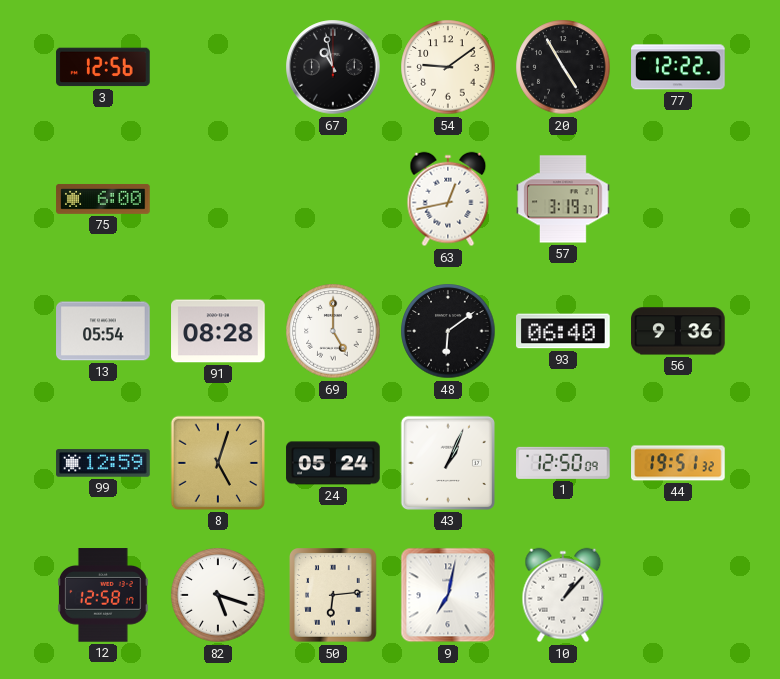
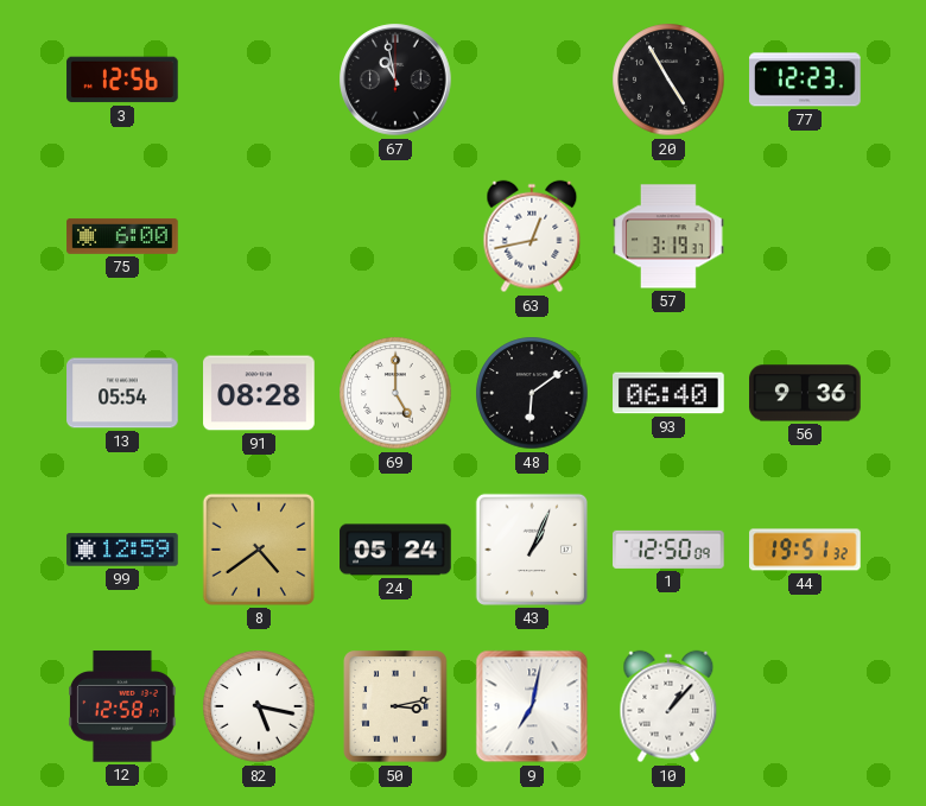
54: 9:09 -> none (448, 67)
77: 12:22 -> 12:23 (805, 80)
8: 5:03 -> 4:39 (259, 550)
82: 5:18 -> 5:17 (259, 706)
50: 6:14 -> 3:13 (395, 706)
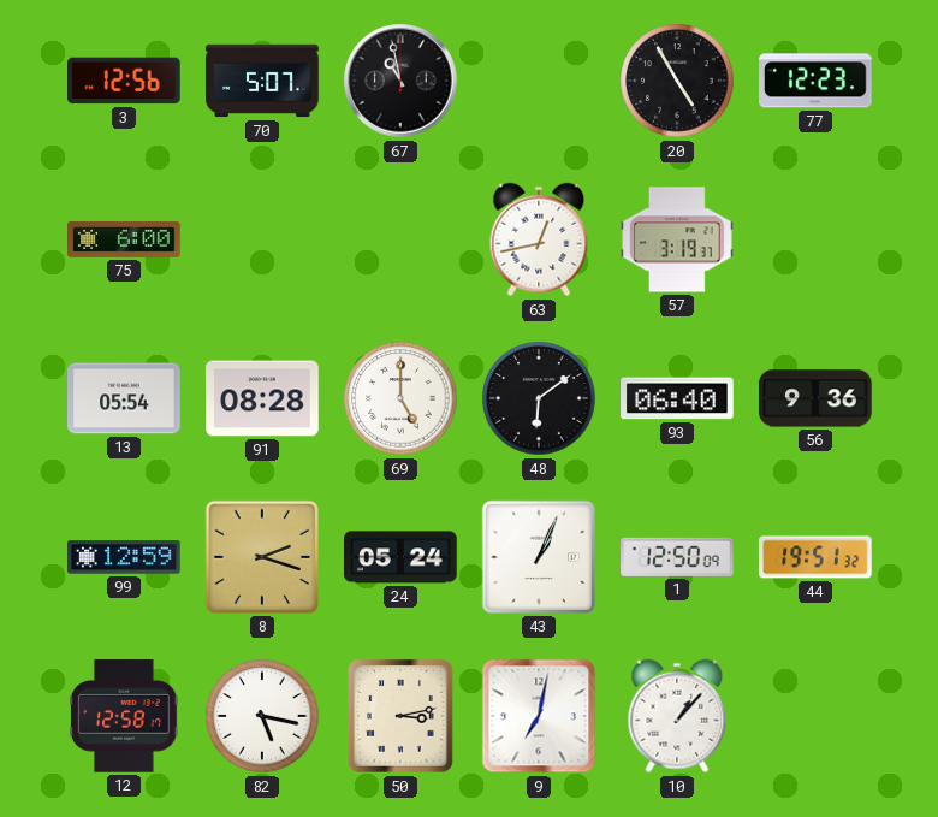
70: none -> 5:07 (262, 81)
8: 4:39 -> 2:18 (262, 557)
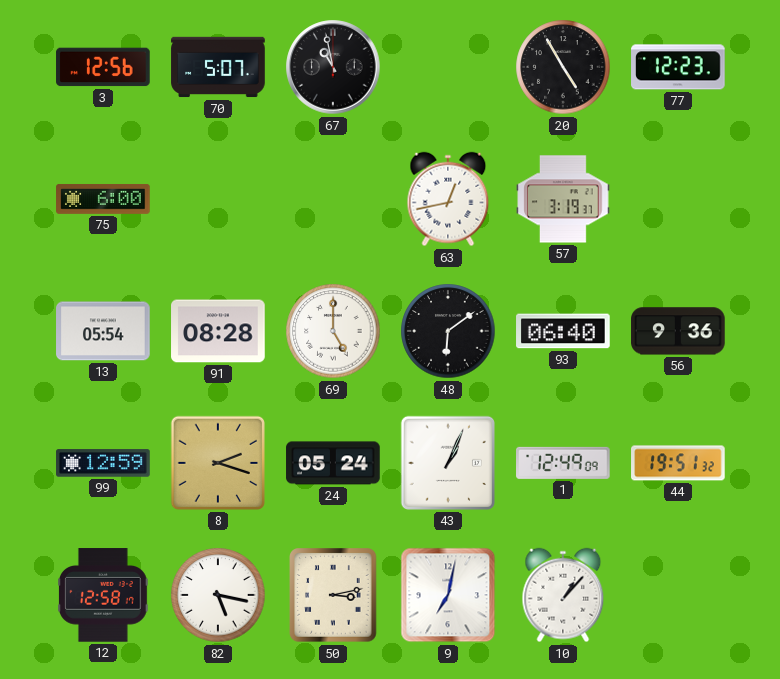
1: 12:50 -> 12:49 (563, 463)
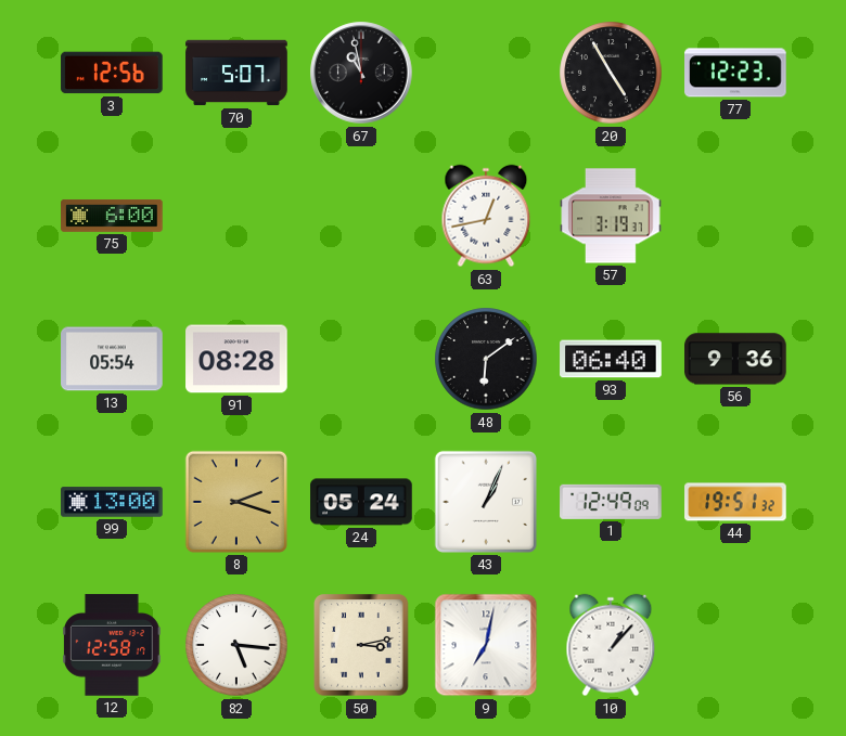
69: 5:00 -> none (333, 331)
99: 12:59 -> 13:00 (112, 502)
82: 5:17 -> 5:16 (236, 645)
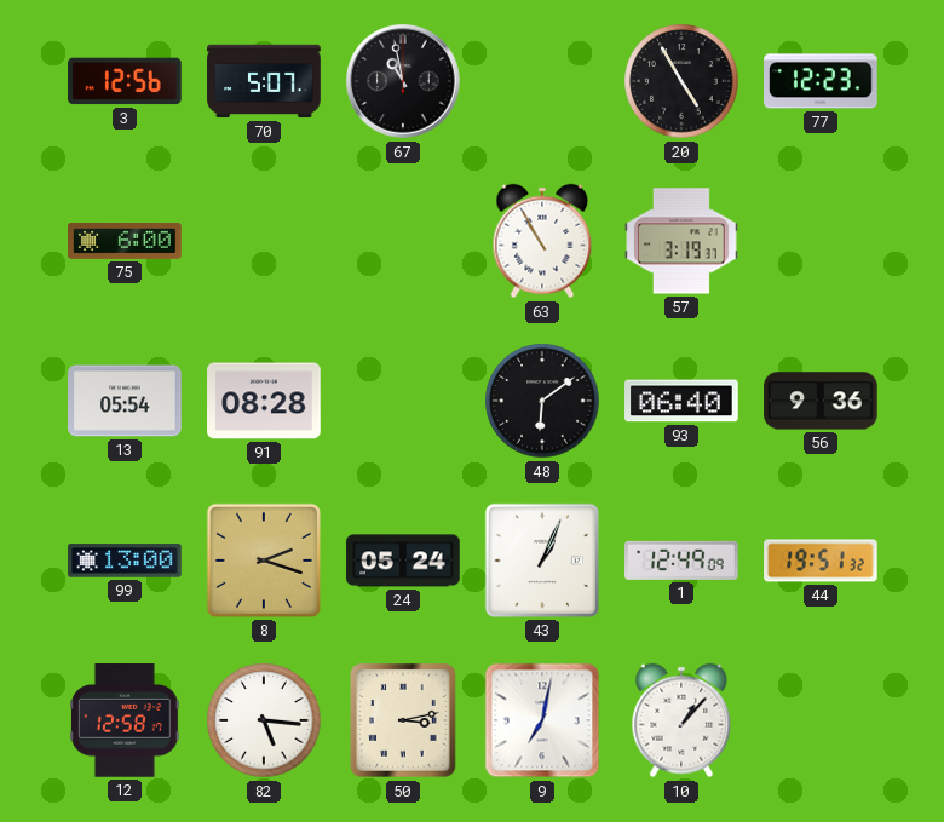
63: 12:43 -> 10:55 (542, 241)
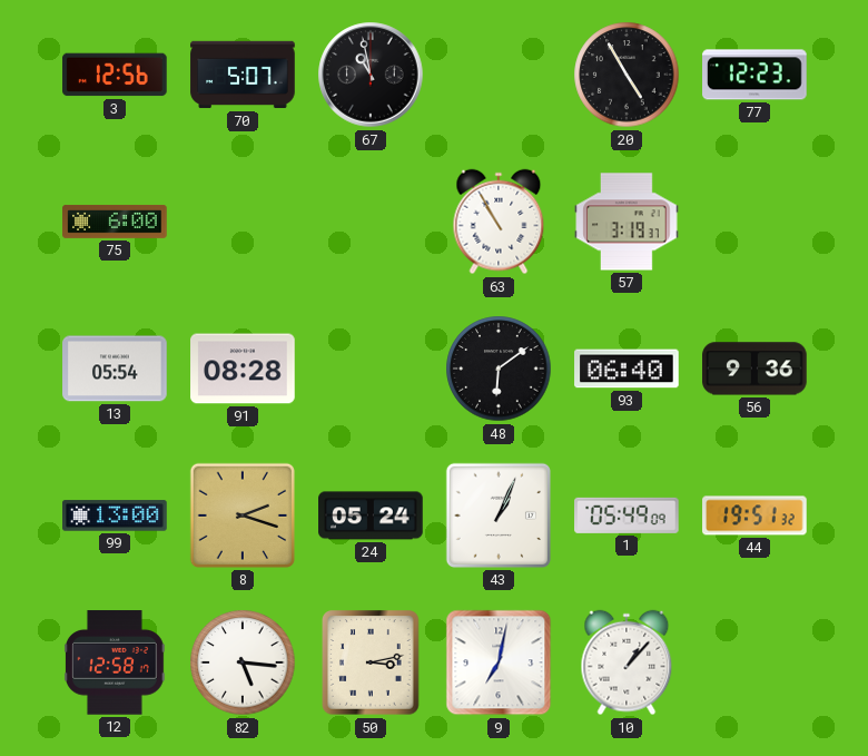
1: 12:49 -> 05:49 (627, 516)
